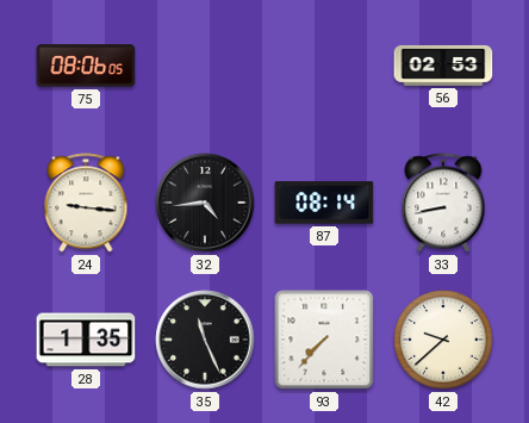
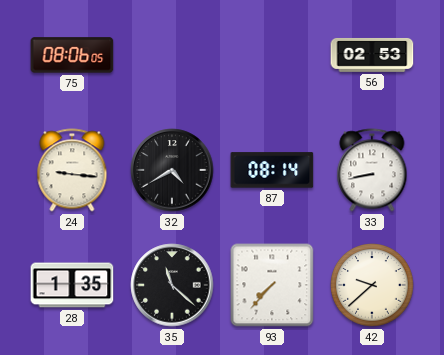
32: 4:44 -> 4:40 (172, 170)
35: 11:26 -> 11:22 (172, 285)
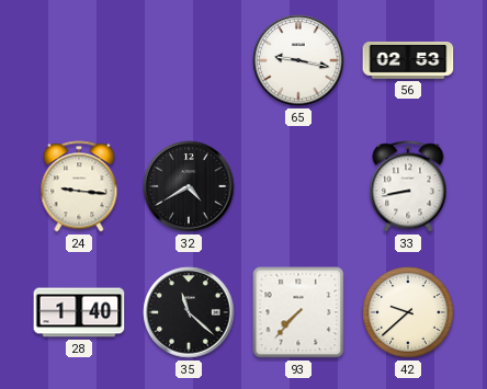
75: 08:06 -> none (72, 55)
65: none -> 9:17 (298, 60)
87: 08:14 -> none (272, 170)
28: 1:35 -> 1:40 (79, 312)
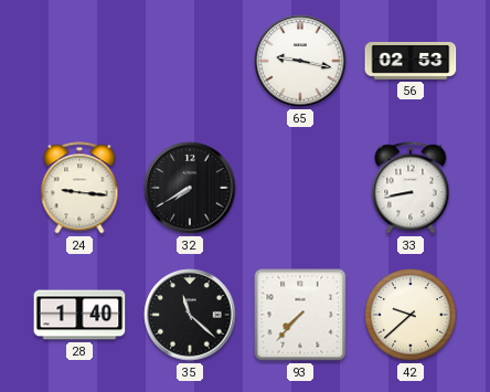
32: 4:40 -> 7:40 (190, 188)
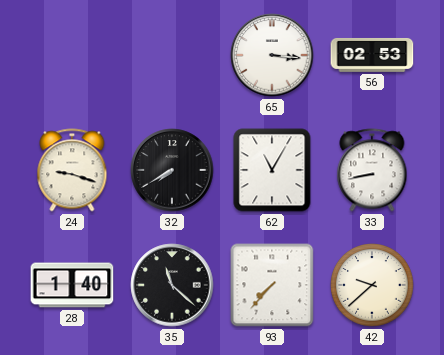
65: 9:17 -> 3:16 (272, 55)
24: 9:16 -> 9:18 (72, 170)
62: none -> 11:05 (272, 170)
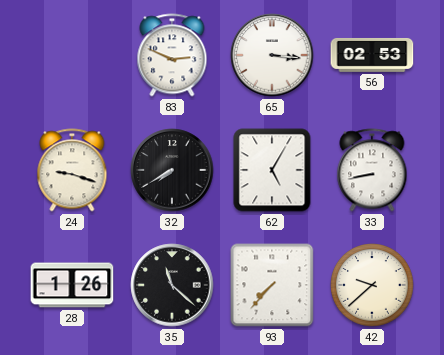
83: none -> 2:49 (172, 55)
62: 11:05 -> 5:05 (272, 170)
28: 1:40 -> 1:26 (72, 285)
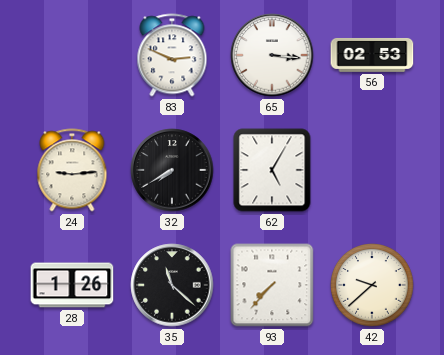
24: 9:18 -> 9:14 (72, 170)
33: 8:43 -> none (372, 170)
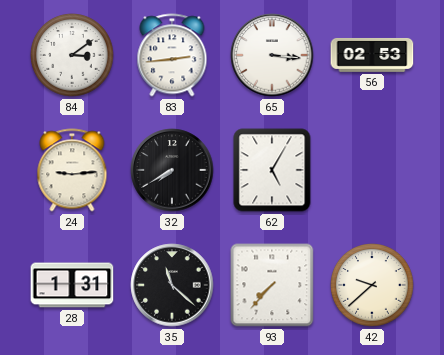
84: none -> 3:09 (72, 55)
83: 2:49 -> 2:44 (172, 55)
28: 1:26 -> 1:31 (72, 285)
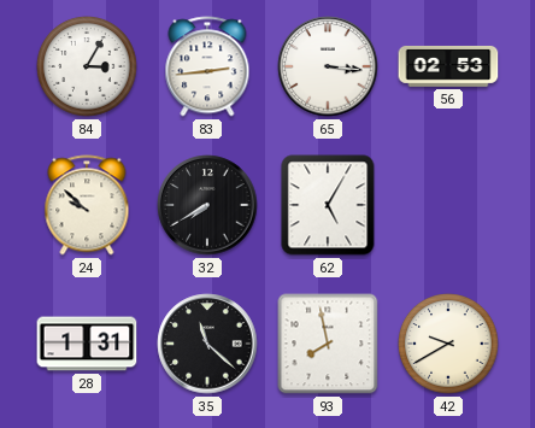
84: 3:09 -> 3:05 (87, 66)
24: 9:14 -> 9:52 (87, 205)
93: 7:37 -> 7:58 (328, 344)
42: 9:38 -> 9:40 (448, 344)
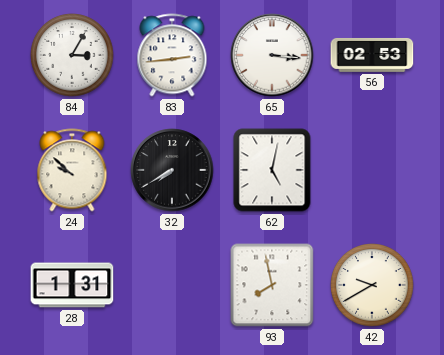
62: 5:05 -> 5:02 (272, 170)
35: 11:22 -> none (207, 344)
